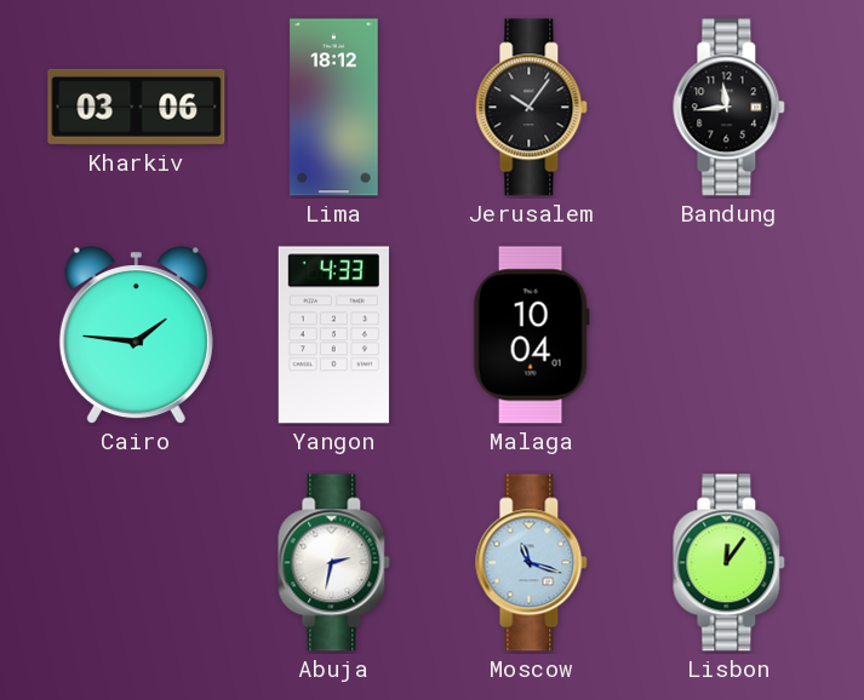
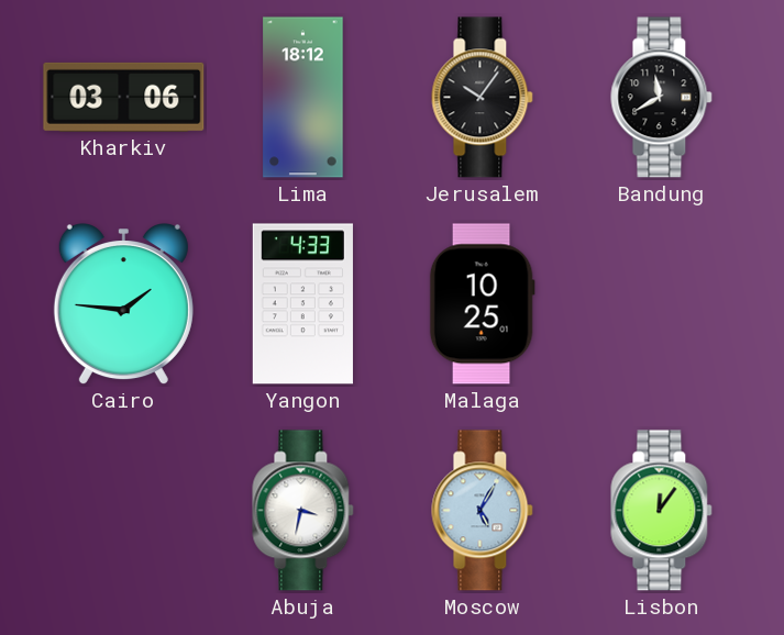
Bandung: 11:44 -> 11:40 (662, 98)
Malaga: 10:04 -> 10:25 (482, 304)
Abuja: 2:32 -> 3:32 (303, 511)
Moscow: 11:18 -> 5:05 (483, 511)
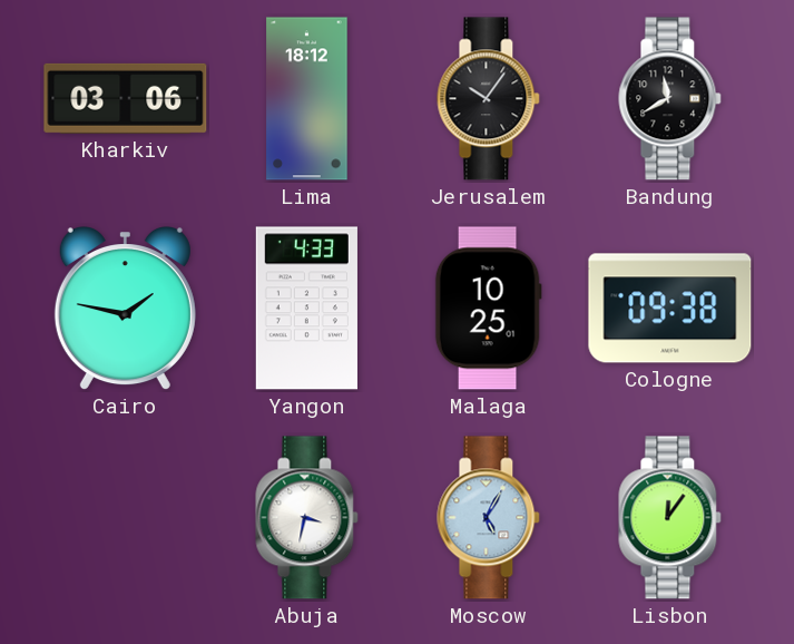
Cairo: 1:46 -> 1:47 (125, 310)
Cologne: none -> 09:38 (670, 309)
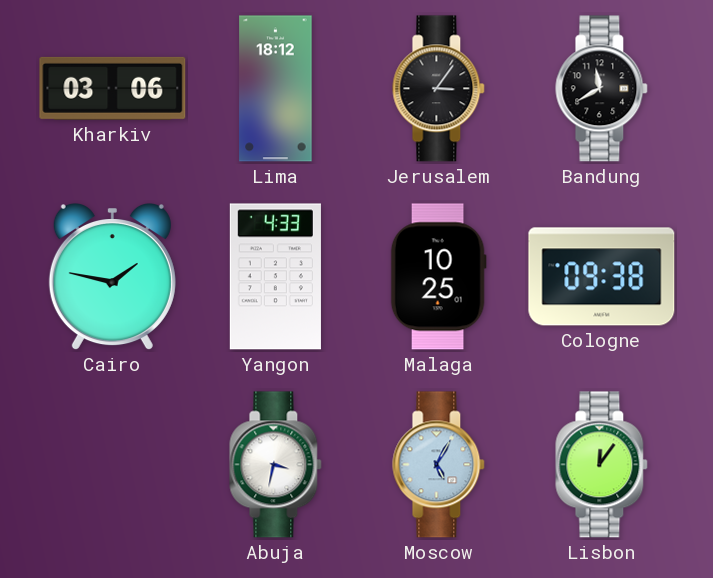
Jerusalem: 10:06 -> 3:06 (439, 89)
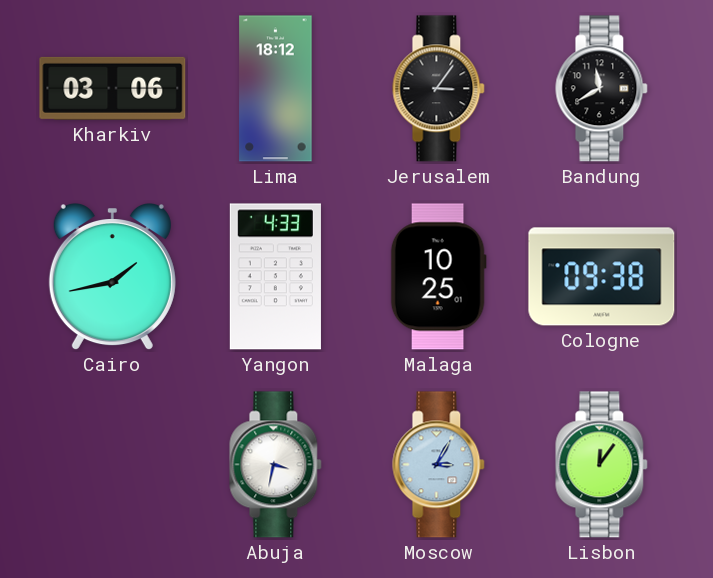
Cairo: 1:47 -> 1:43 (112, 278)
Moscow: 5:05 -> 3:05 (439, 465)
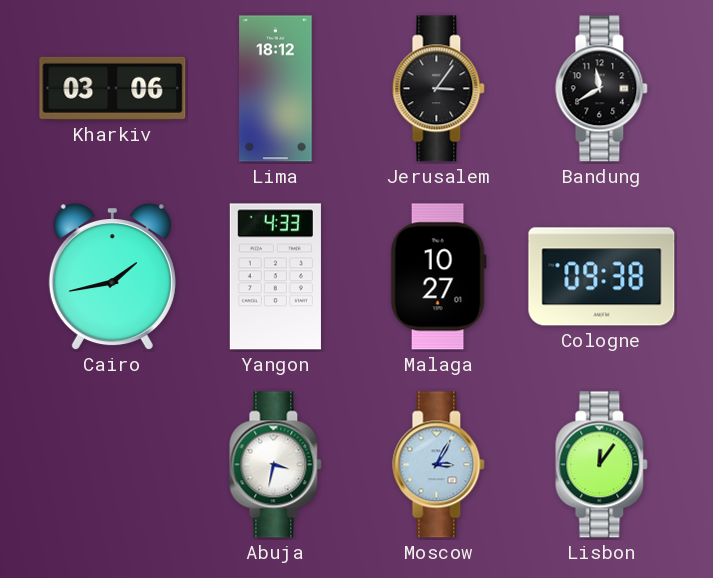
Malaga: 10:25 -> 10:27 (438, 277)
